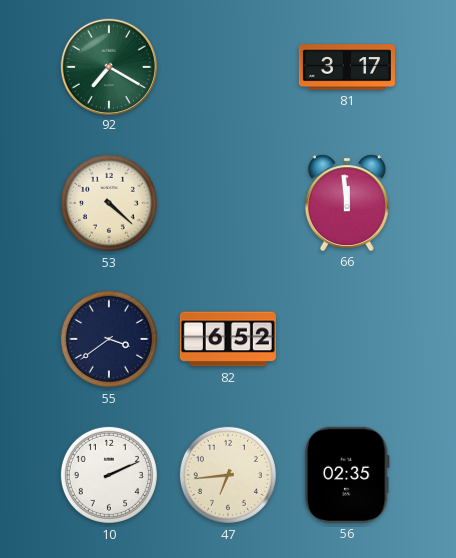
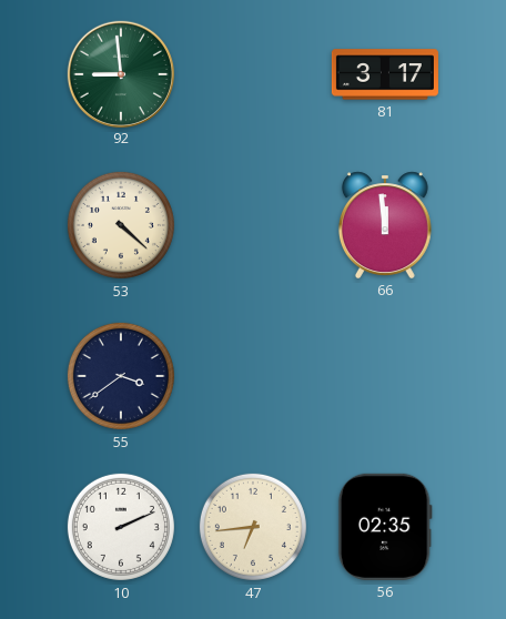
92: 7:20 -> 8:59 (120, 73)
82: 6:52 -> none (228, 339)
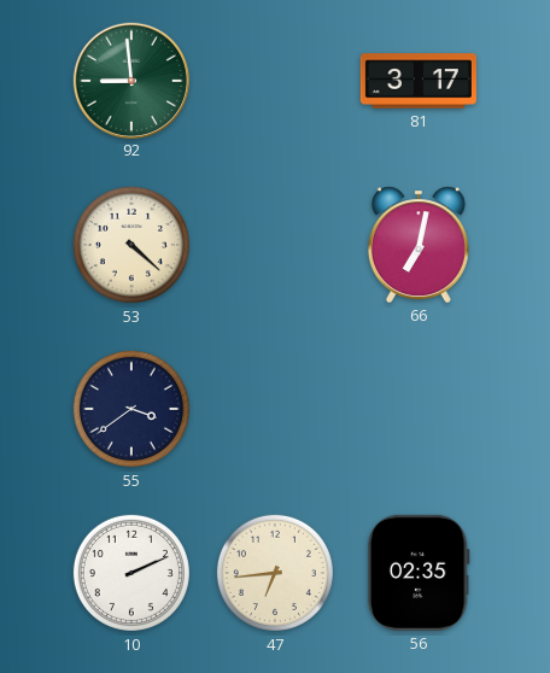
66: 11:59 -> 7:02 (419, 245)
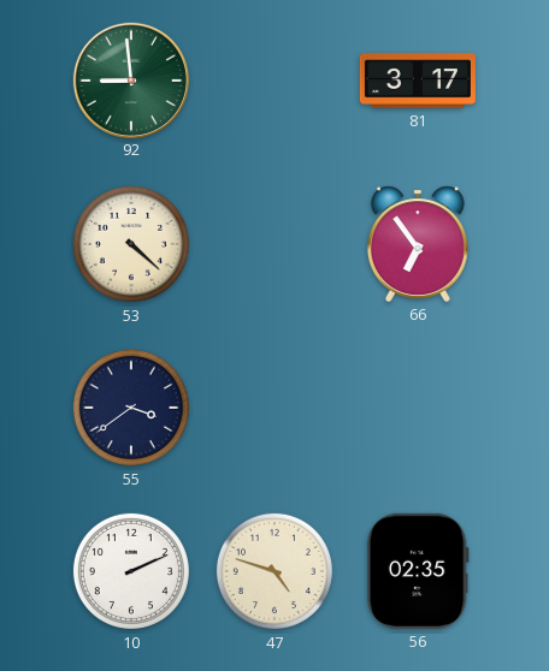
66: 7:02 -> 6:54 (418, 244)
47: 6:44 -> 4:48 (274, 571)
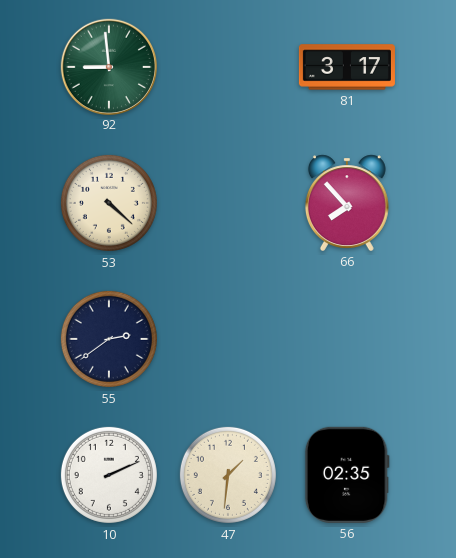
66: 6:54 -> 7:53 (347, 203)
55: 3:39 -> 2:39 (109, 339)
47: 4:48 -> 1:31 (228, 475)
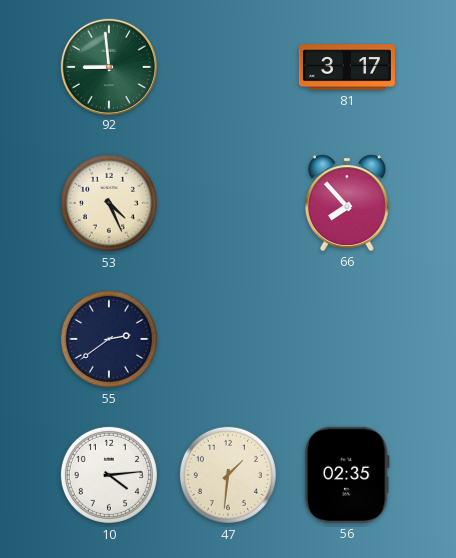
53: 4:22 -> 4:26 (109, 203)
10: 2:11 -> 4:14 (109, 475)
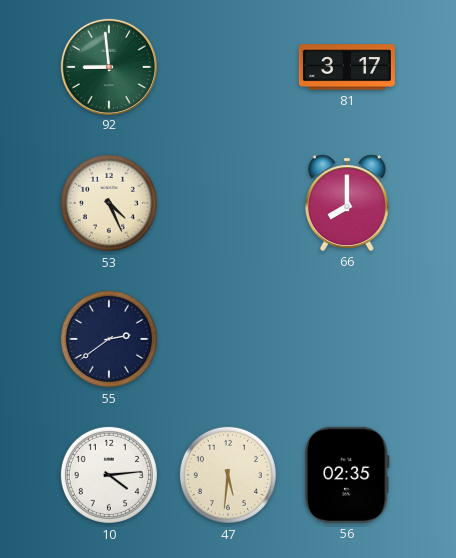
66: 7:53 -> 8:00 (347, 203)
47: 1:31 -> 5:31 (228, 475)
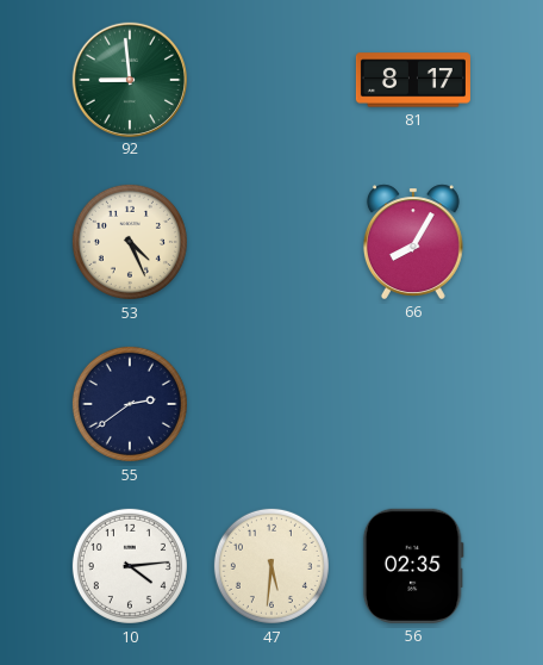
81: 3:17 -> 8:17 (413, 80)
66: 8:00 -> 8:05 (413, 242)
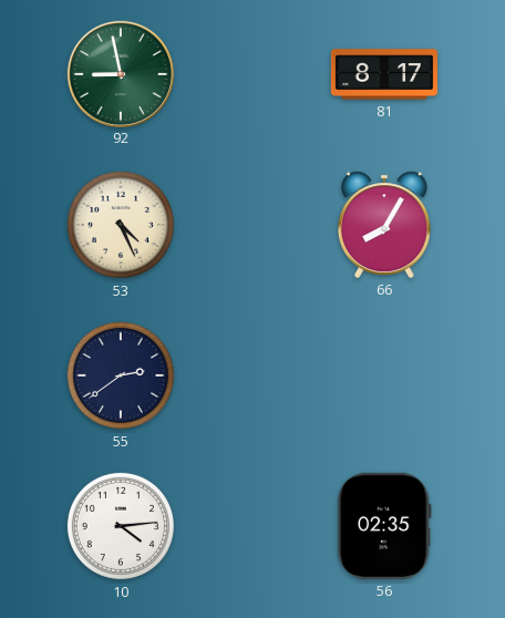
92: 8:59 -> 8:58 (120, 73)
47: 5:31 -> none (271, 566)
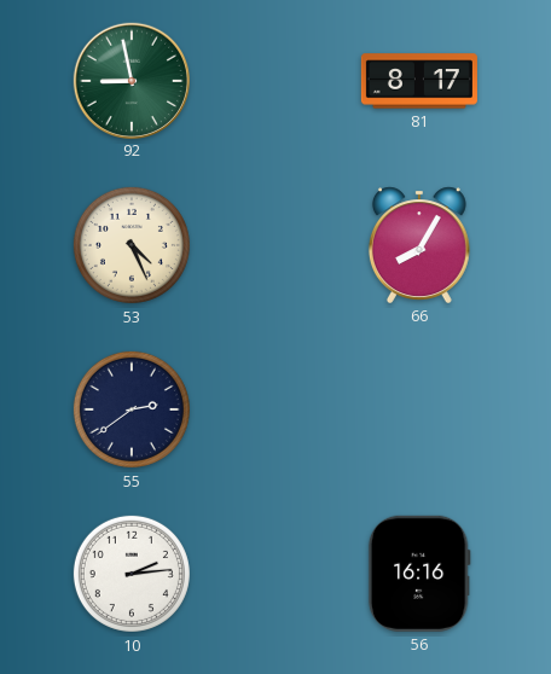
10: 4:14 -> 2:14 (132, 574)
56: 02:35 -> 16:16 (419, 574)
